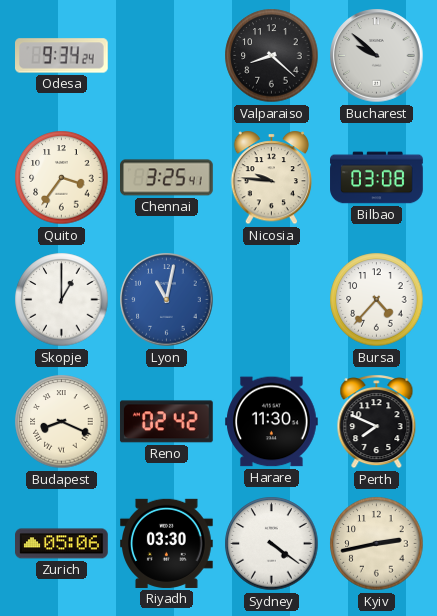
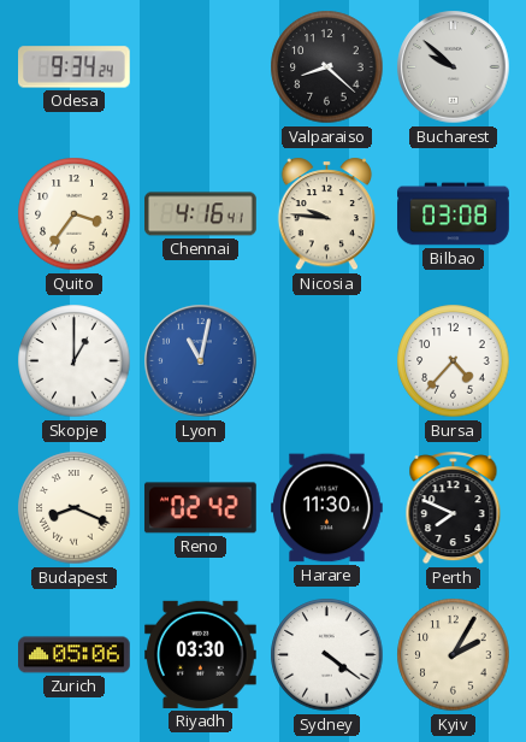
Chennai: 3:25 -> 4:16 (201, 214)
Kyiv: 2:43 -> 2:05 (454, 655)
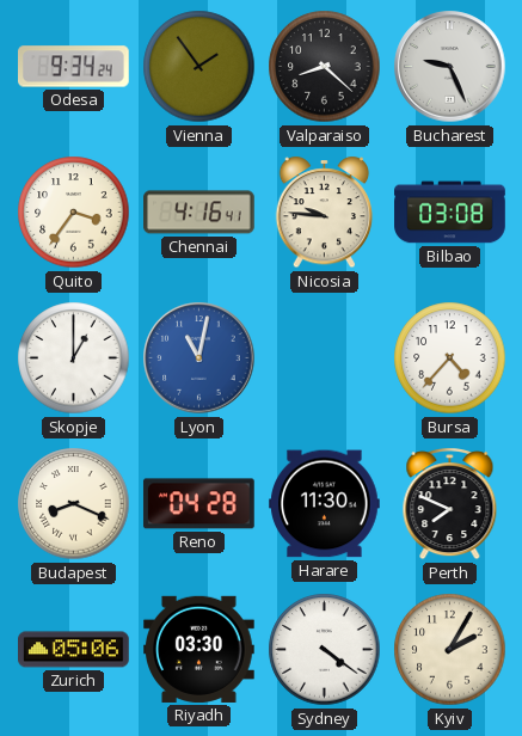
Vienna: none -> 1:54 (199, 67)
Bucharest: 9:52 -> 9:26 (450, 67)
Reno: 02:42 -> 04:28 (199, 504)
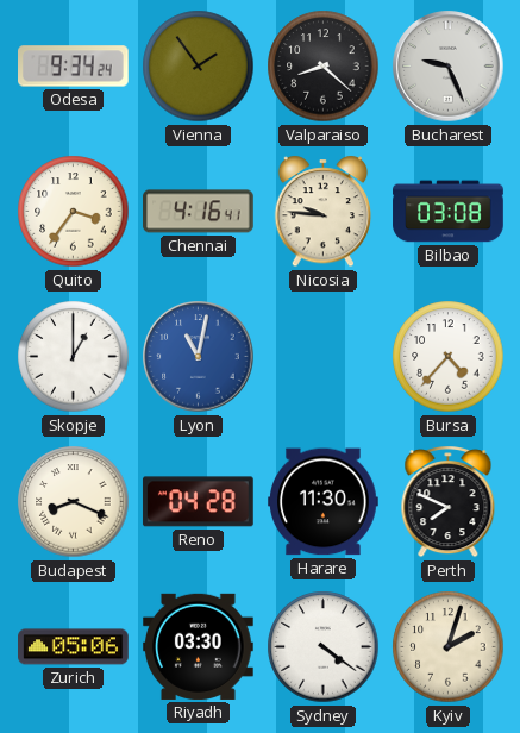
Kyiv: 2:05 -> 2:03 (449, 647)
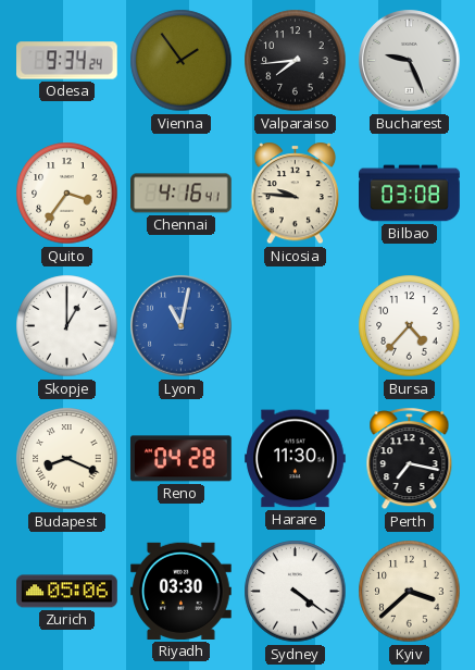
Valparaiso: 8:22 -> 7:44 (296, 61)
Perth: 7:49 -> 7:17 (410, 459)
Kyiv: 2:03 -> 3:38 (410, 592)
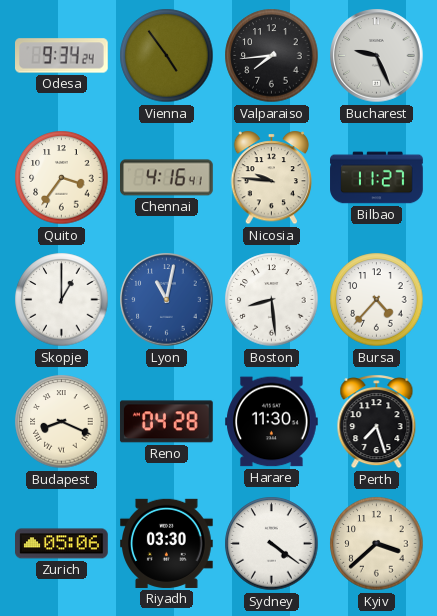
Vienna: 1:54 -> 4:54 (167, 56)
Bilbao: 03:08 -> 11:27 (377, 178)
Boston: none -> 8:29 (272, 300)
Perth: 7:17 -> 7:27 (377, 422)
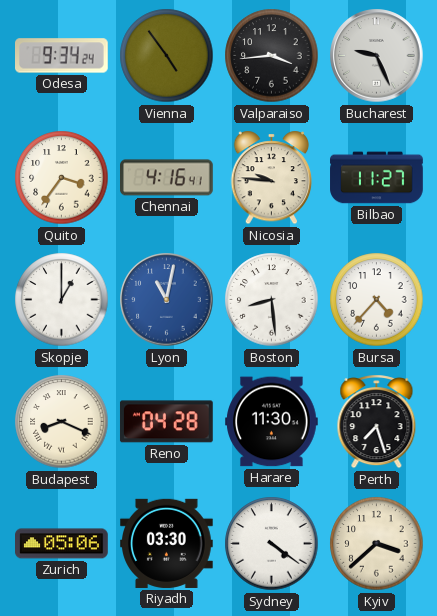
Valparaiso: 7:44 -> 3:44 (272, 56)
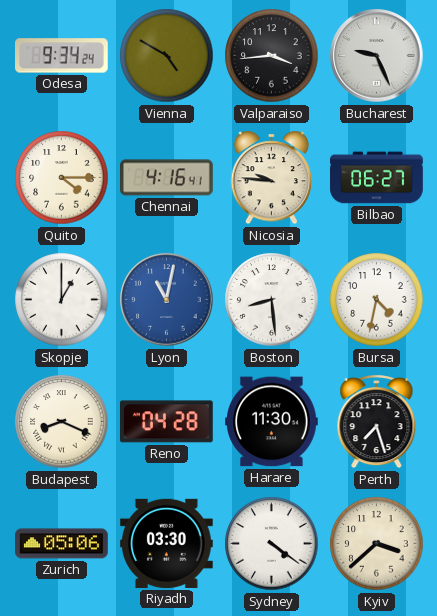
Vienna: 4:54 -> 4:50 (167, 56)
Quito: 3:36 -> 4:15 (62, 178)
Bilbao: 11:27 -> 06:27 (377, 178)
Bursa: 4:37 -> 4:32 (377, 300)
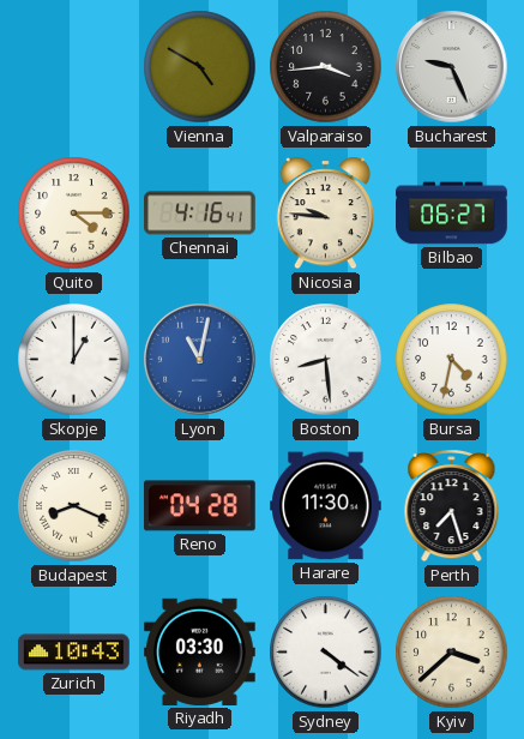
Odesa: 9:34 -> none (62, 56)
Zurich: 05:06 -> 10:43 (74, 653)
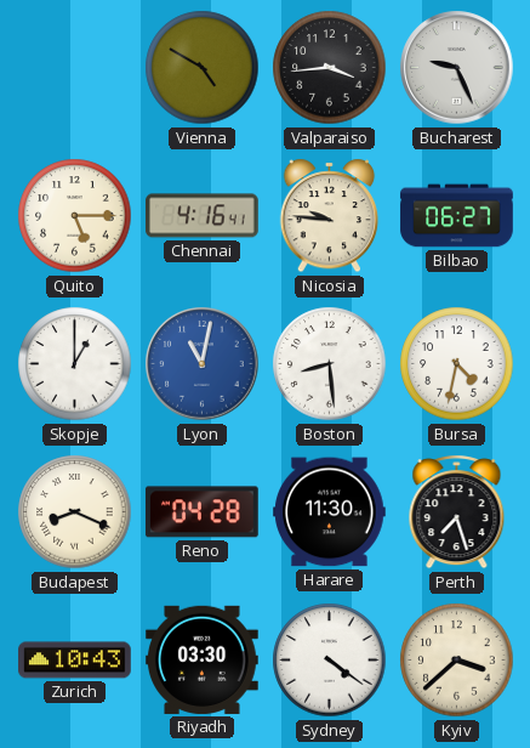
Quito: 4:15 -> 5:15 (75, 216)
